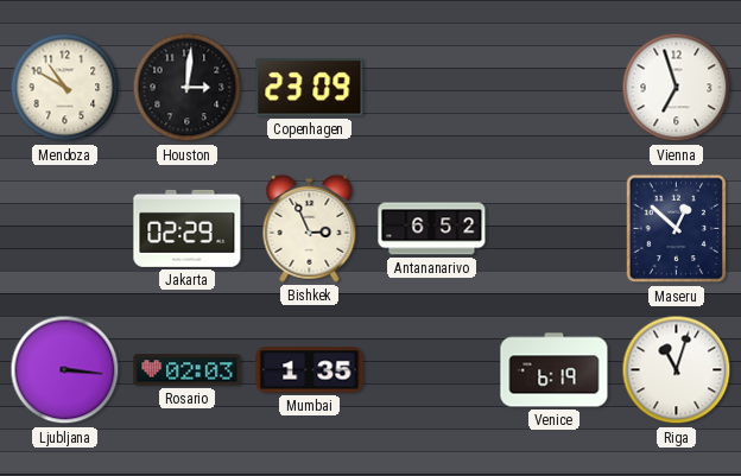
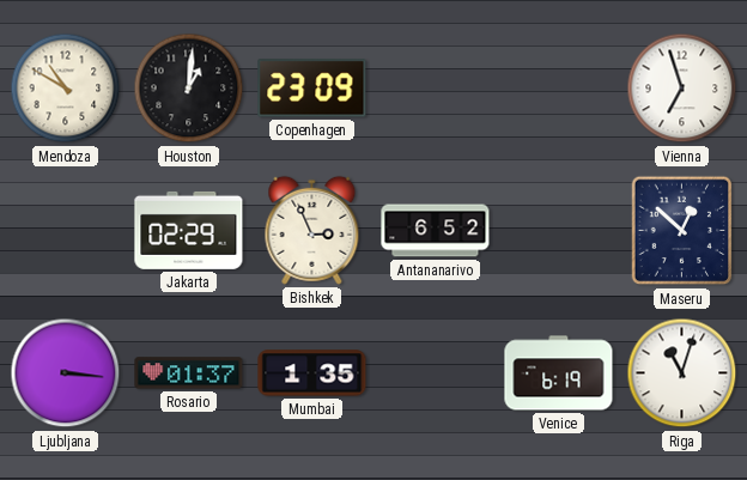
Houston: 3:01 -> 1:01 (189, 89)
Rosario: 02:03 -> 01:37 (189, 373)
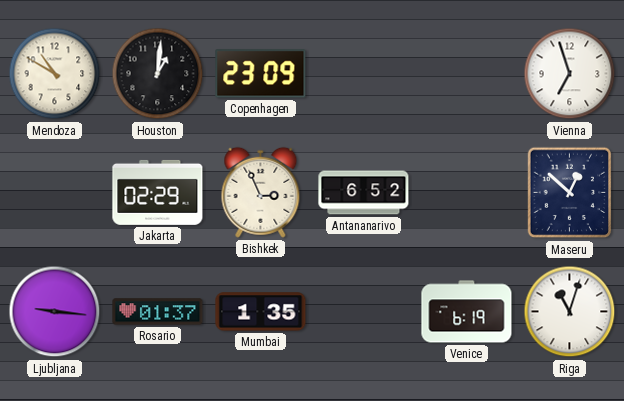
Ljubljana: 3:16 -> 9:16 (55, 312)
